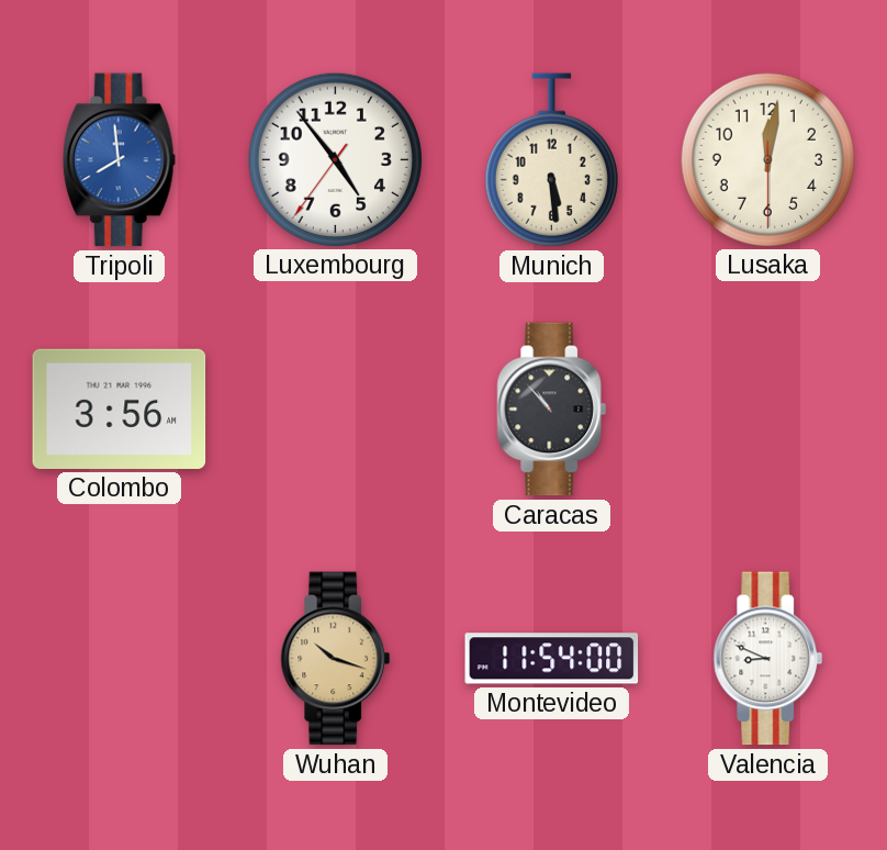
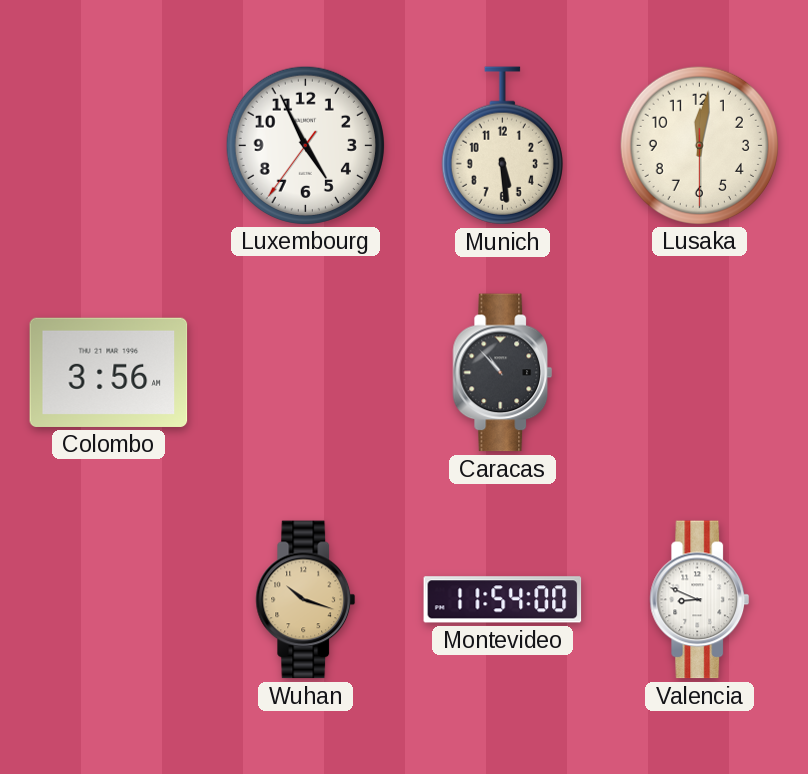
Tripoli: 7:59 -> none (119, 160)
Luxembourg: 4:53 -> 4:55 (305, 145)
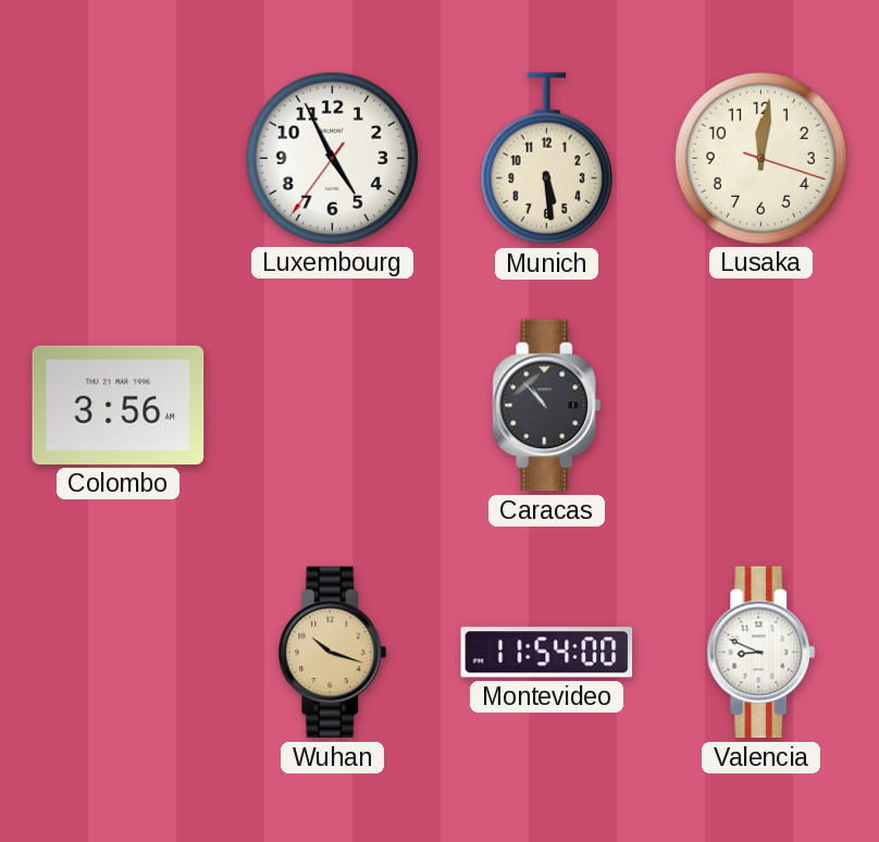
Lusaka: 12:01:30 -> 12:01:18 (760, 158)
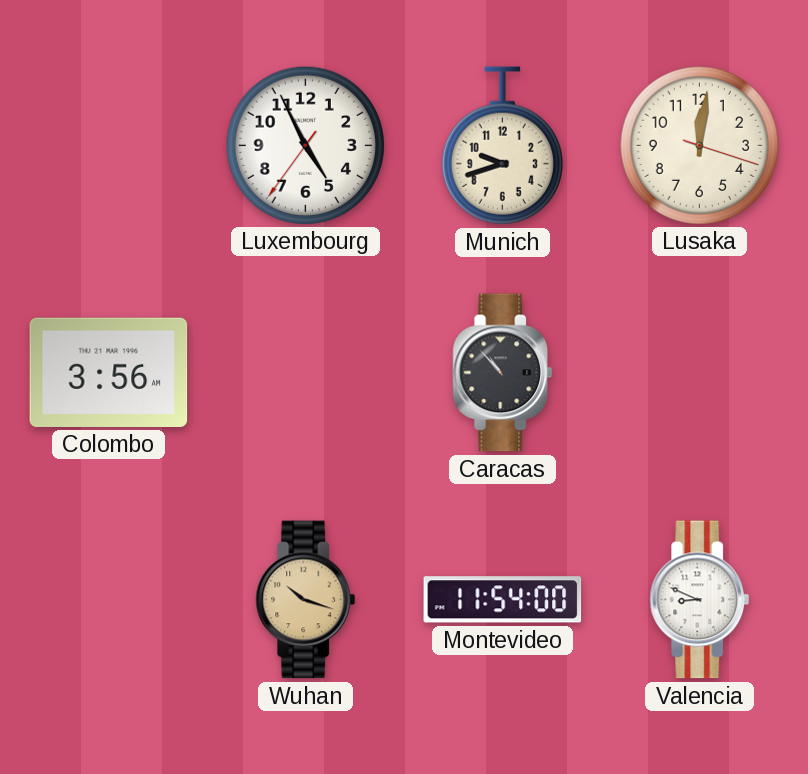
Munich: 5:29 -> 9:42 (502, 146)
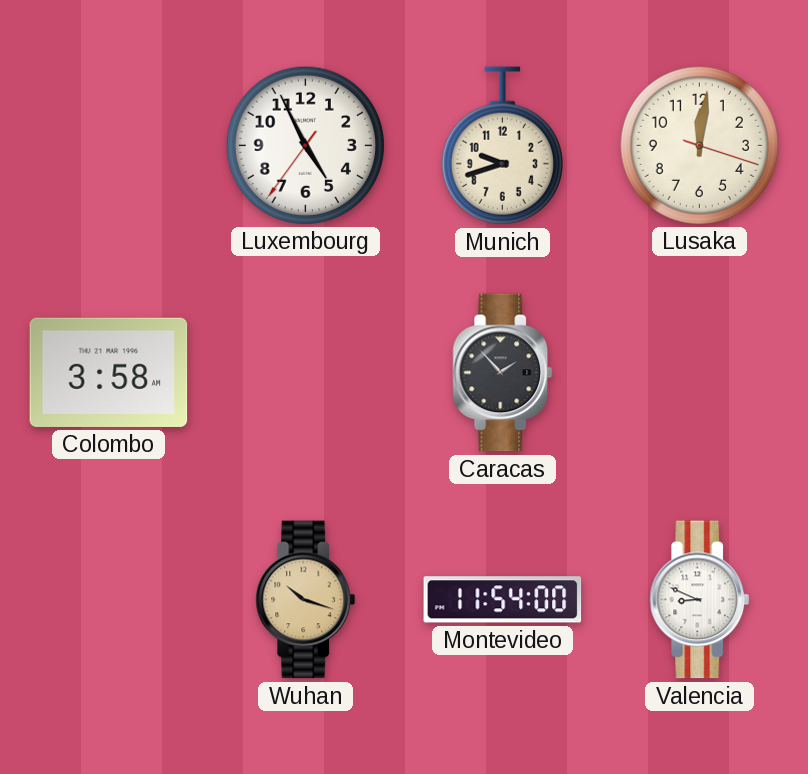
Colombo: 3:56 -> 3:58 (109, 372)
Caracas: 10:53 -> 1:53 (503, 373)
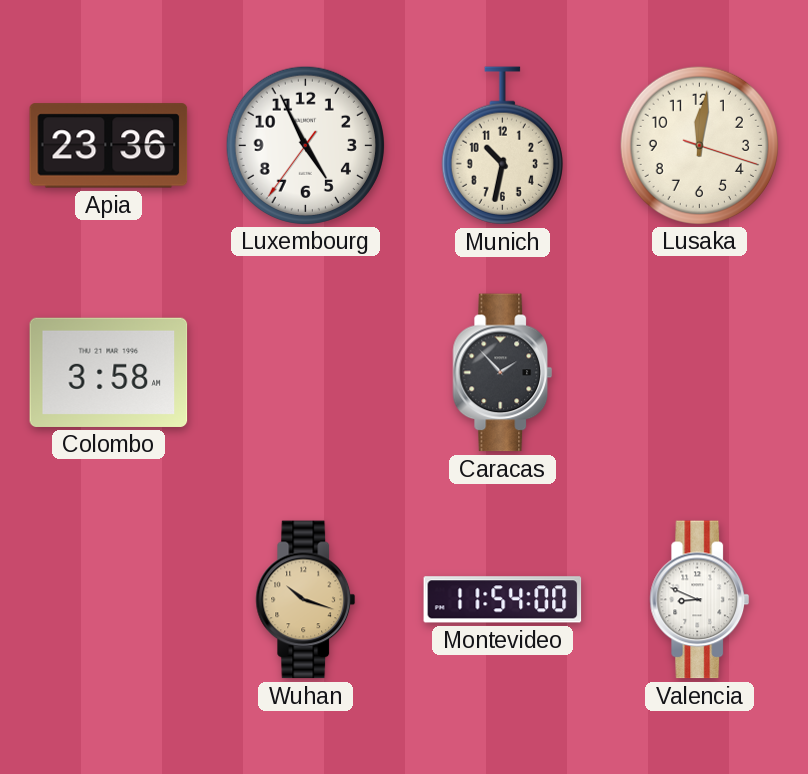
Apia: none -> 23:36 (109, 146)
Munich: 9:42 -> 10:32 (502, 146)
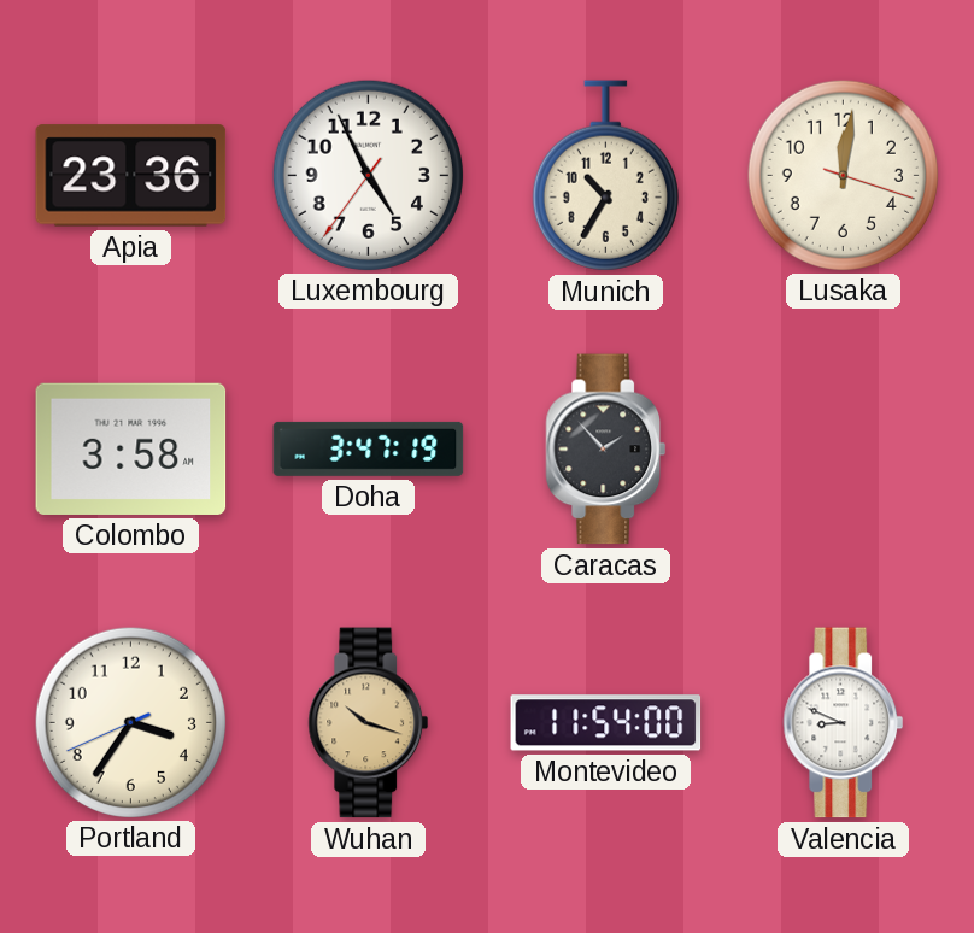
Munich: 10:32 -> 10:35 (605, 176)
Doha: none -> 3:47 (369, 448)
Portland: none -> 3:35 (130, 722)
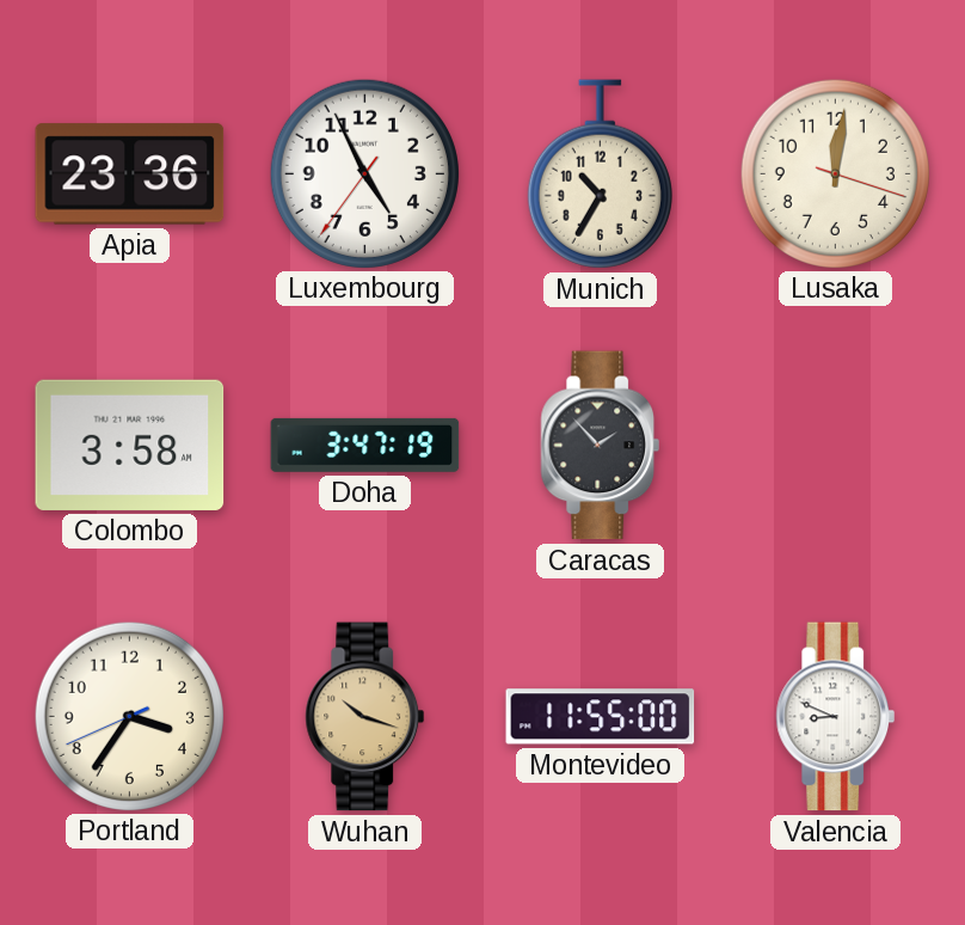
Montevideo: 11:54 -> 11:55 (601, 717)
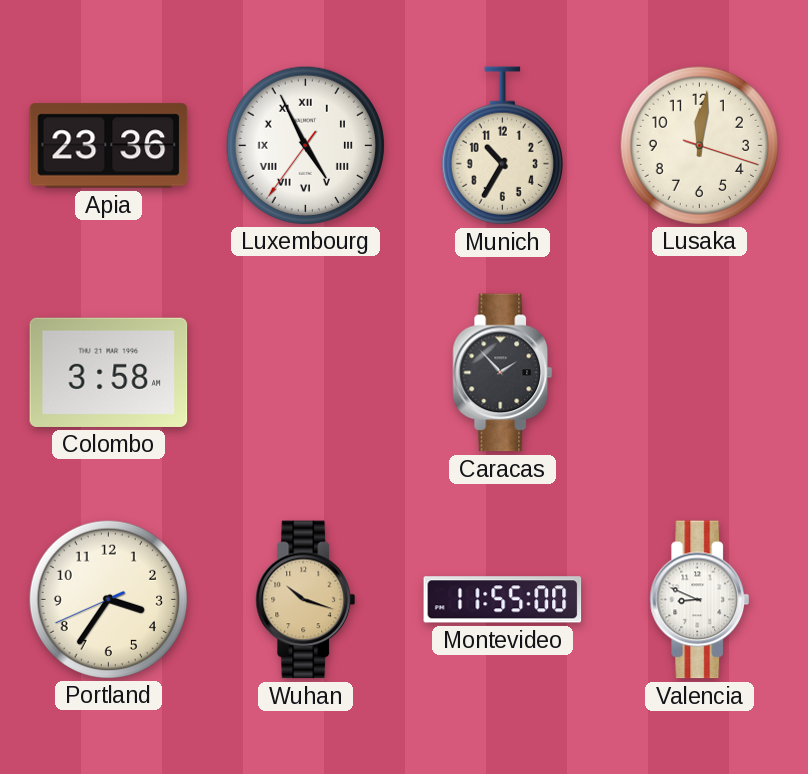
Luxembourg numerals: Arabic -> Roman (305, 145)
Doha: 3:47 -> none (365, 445)
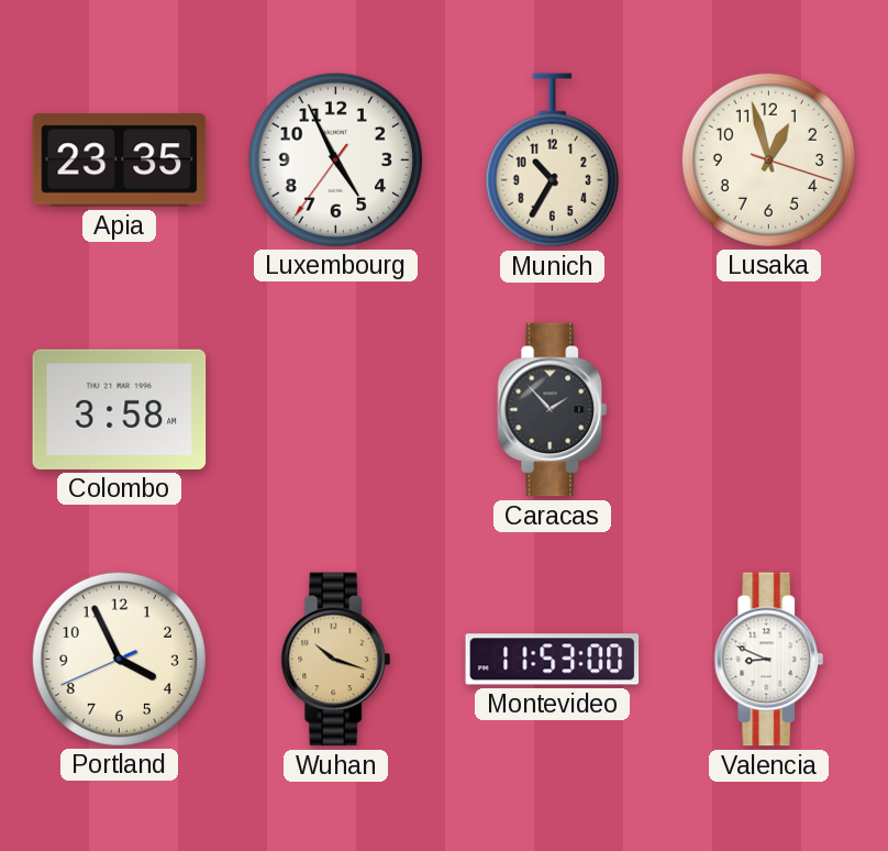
Apia: 23:36 -> 23:35 (120, 161)
Luxembourg numerals: Roman -> Arabic (335, 159)
Lusaka: 12:01 -> 12:57 (768, 159)
Portland: 3:35 -> 3:55 (119, 659)
Montevideo: 11:55 -> 11:53 (553, 660)
